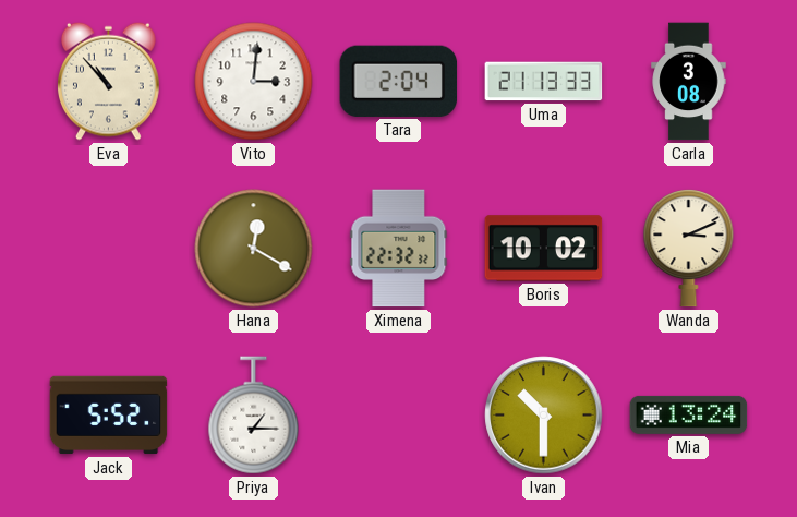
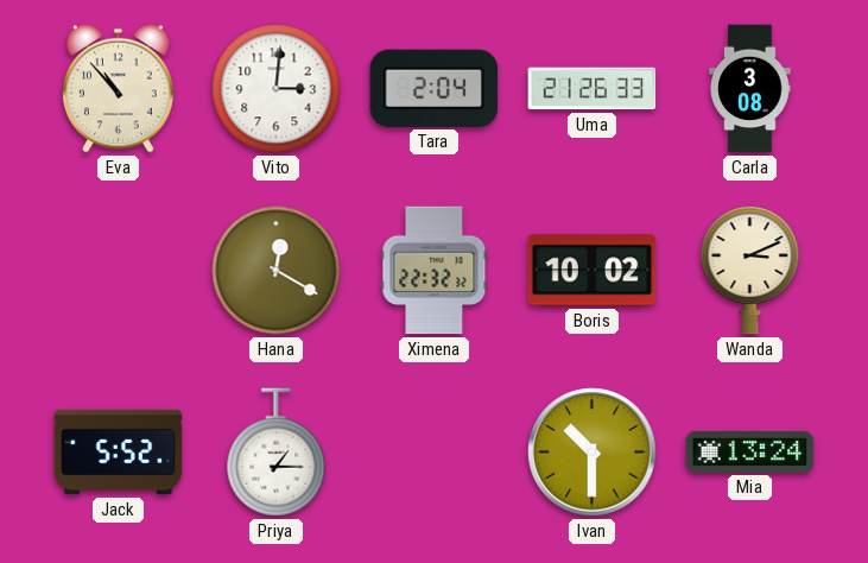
Uma: 21:13 -> 21:26 (593, 89)
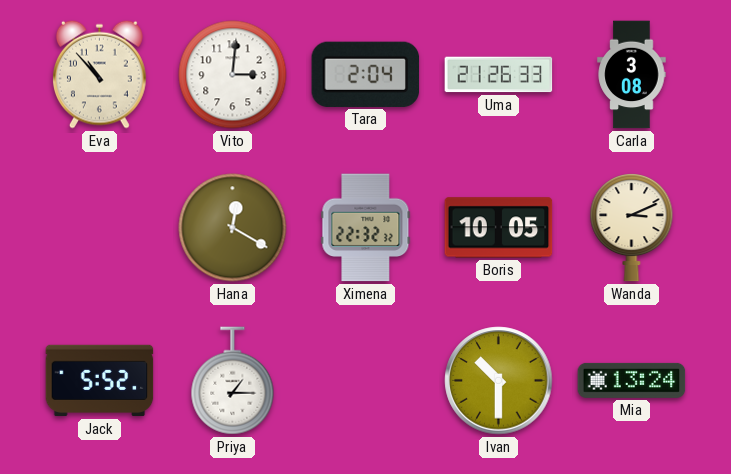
Boris: 10:02 -> 10:05 (499, 228)
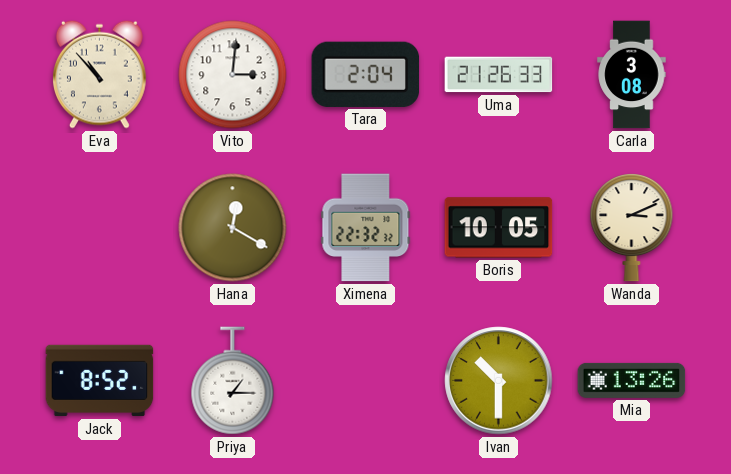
Jack: 5:52 -> 8:52 (100, 381)
Mia: 13:24 -> 13:26 (632, 380)
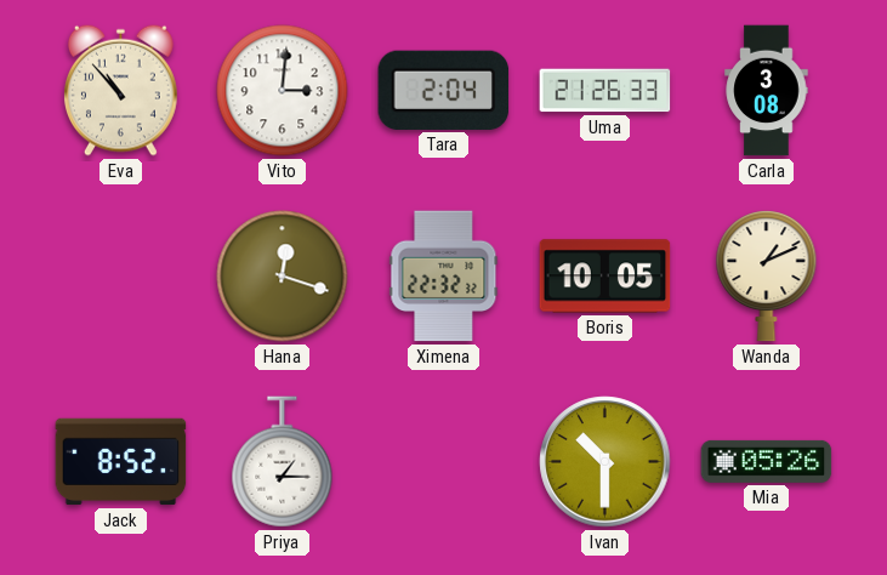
Hana: 12:20 -> 12:18 (283, 277)
Wanda: 3:11 -> 1:11 (767, 275)
Mia: 13:26 -> 05:26 (767, 461)
